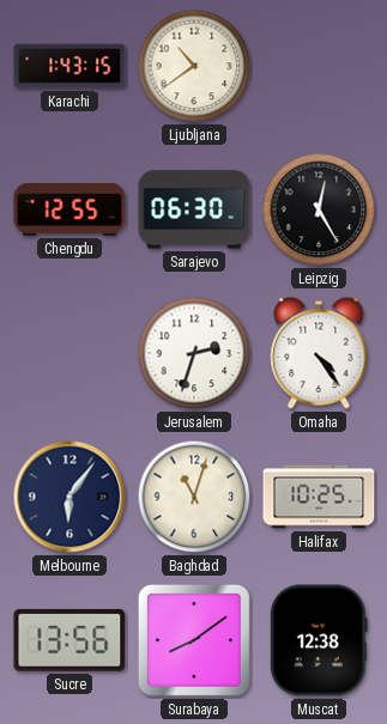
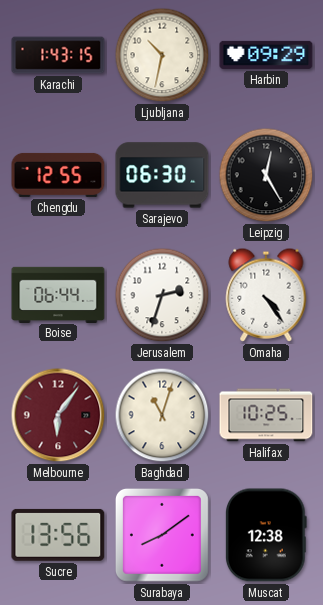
Ljubljana: 10:39 -> 10:32 (162, 55)
Harbin: none -> 09:29 (266, 55)
Boise: none -> 06:44 (58, 294)
Melbourne dial: navy -> burgundy (58, 415)
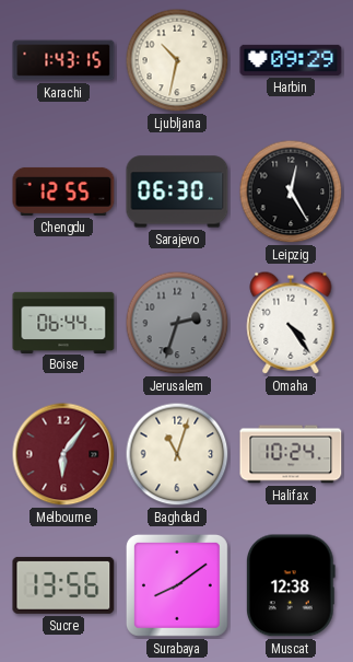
Jerusalem dial: white -> grey (177, 323)
Halifax: 10:25 -> 10:24 (291, 454)
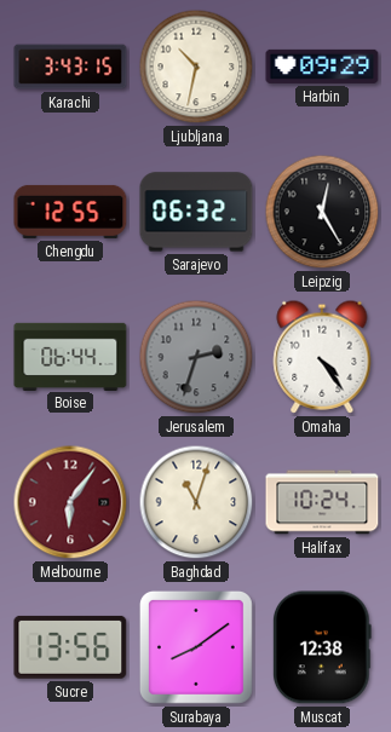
Karachi: 1:43 -> 3:43 (70, 67)
Sarajevo: 06:30 -> 06:32 (196, 212)
